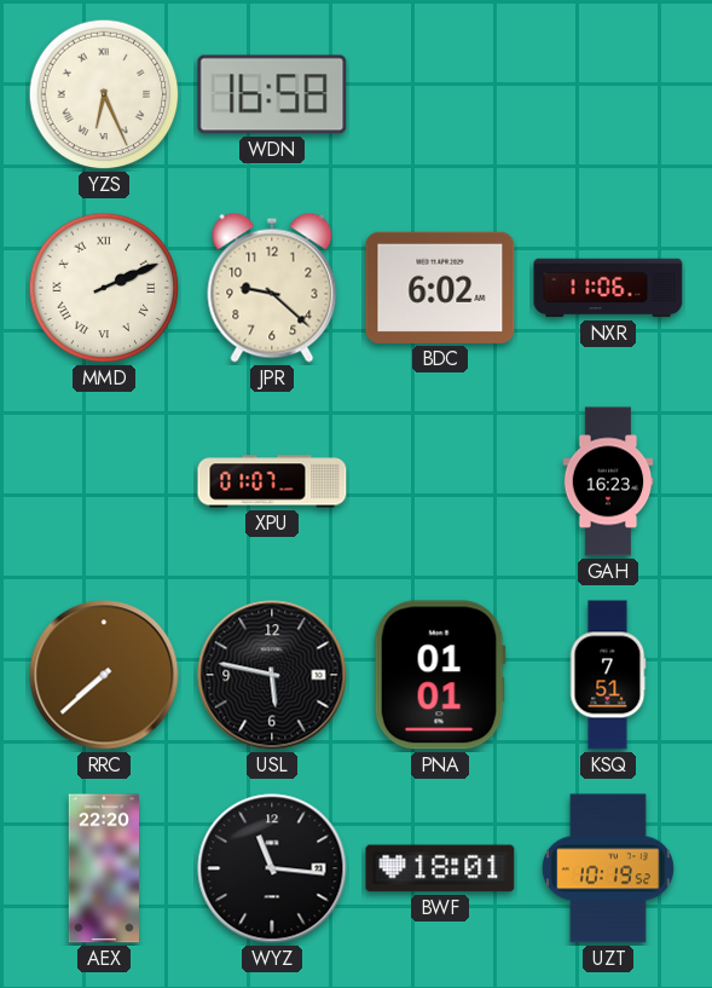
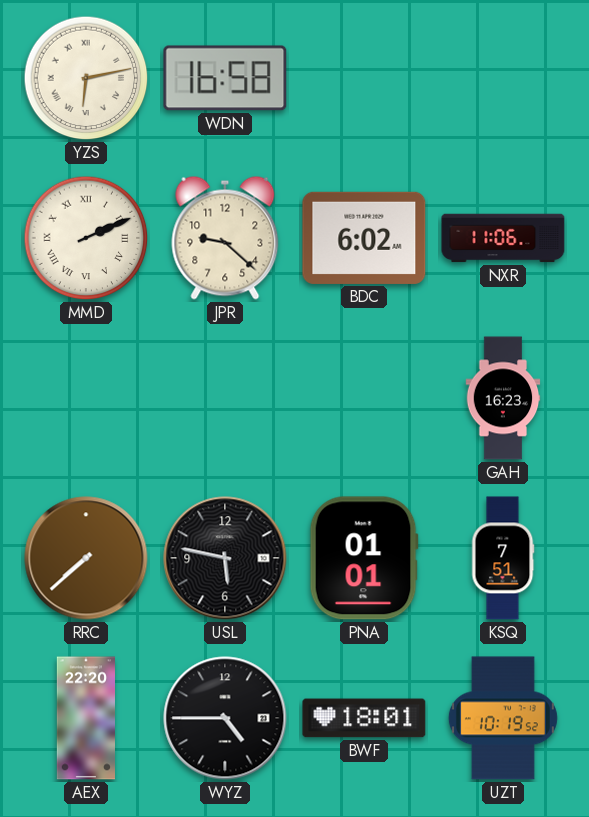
YZS: 6:26 -> 6:13 (86, 78)
XPU: 01:07 -> none (272, 481)
WYZ: 11:16 -> 4:45 (225, 718)
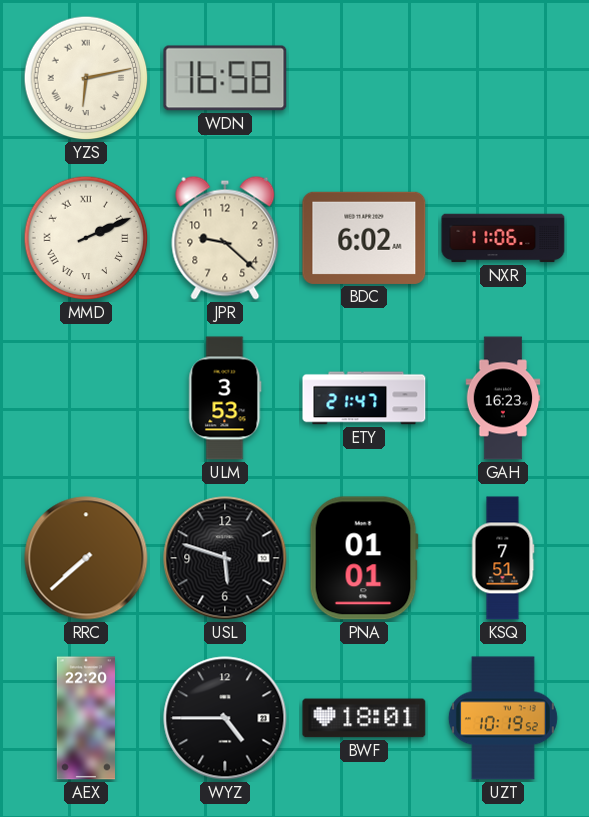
ULM: none -> 3:53 (225, 398)
ETY: none -> 21:47 (364, 398)
USL: 5:47 -> 5:48 (225, 558)
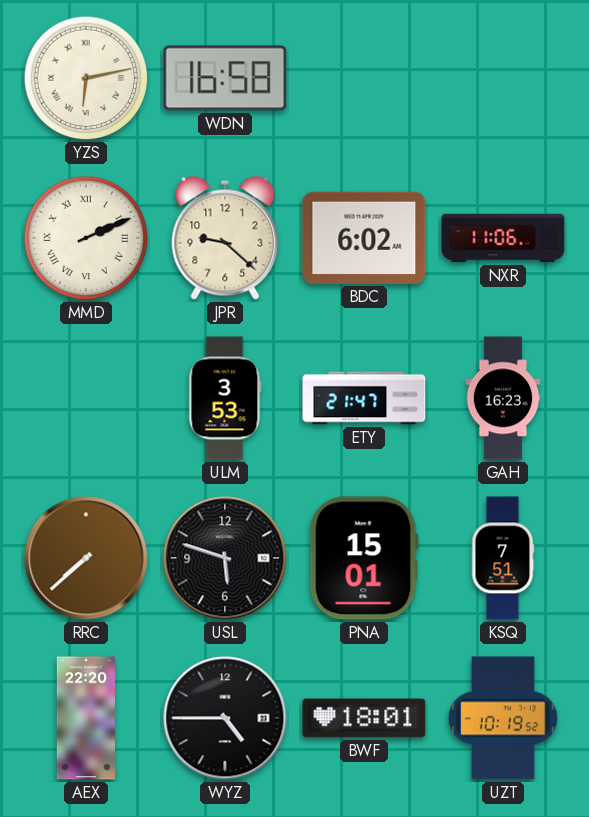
PNA: 01:01 -> 15:01 (364, 558)
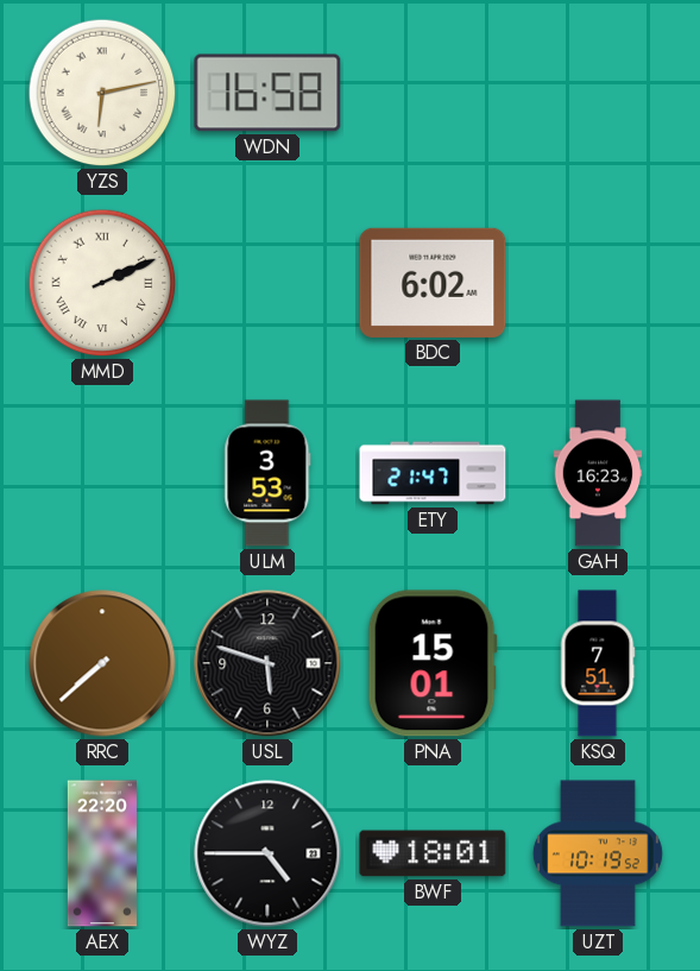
JPR: 9:22 -> none (225, 238)
NXR: 11:06 -> none (503, 238)
